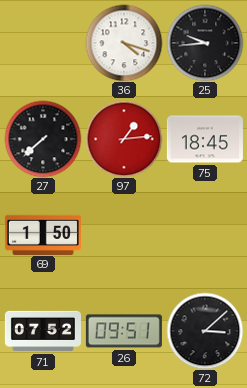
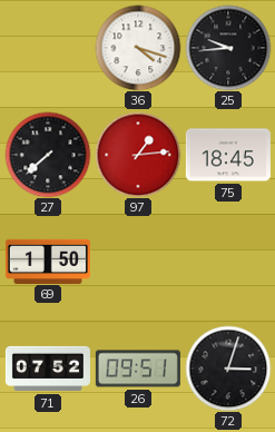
72: 3:08 -> 3:03 (228, 369)
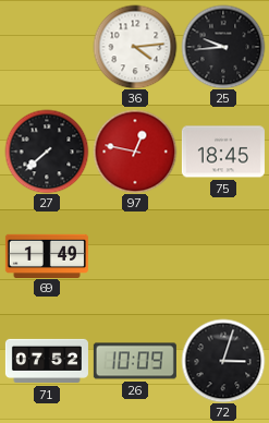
36: 4:18 -> 4:14 (135, 47)
97: 1:14 -> 12:47 (135, 152)
69: 1:50 -> 1:49 (47, 255)
26: 09:51 -> 10:09 (135, 361)
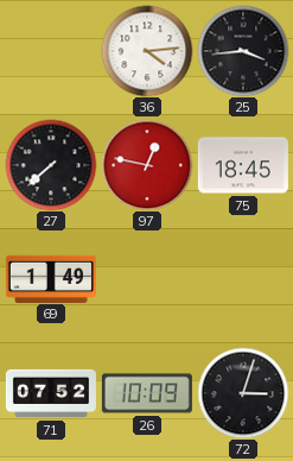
25: 9:44 -> 3:44 (243, 51)
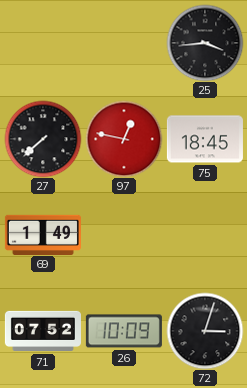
36: 4:14 -> none (147, 51)
